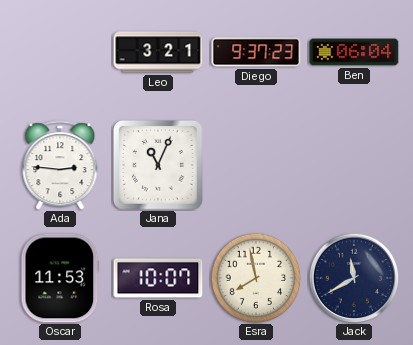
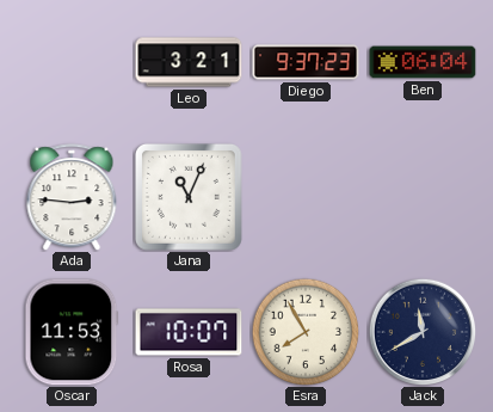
Esra: 7:58 -> 7:55 (306, 332)
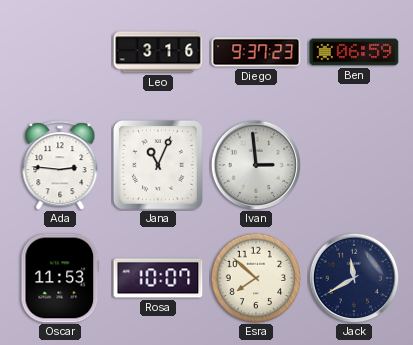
Leo: 3:21 -> 3:16 (158, 52)
Ben: 06:04 -> 06:59 (354, 52)
Ivan: none -> 2:59 (256, 165)
Esra: 7:55 -> 7:52 (256, 278)
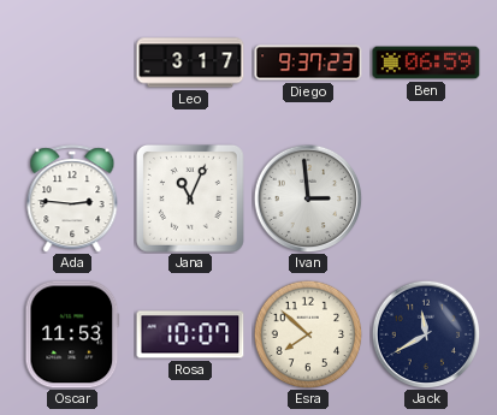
Leo: 3:16 -> 3:17 (190, 63)
